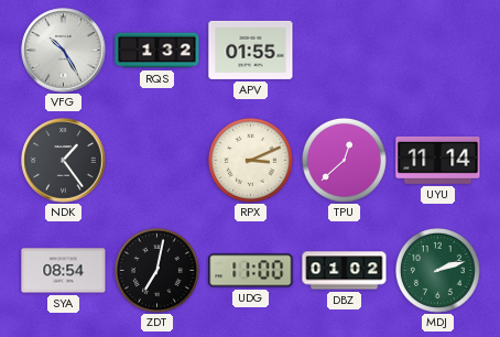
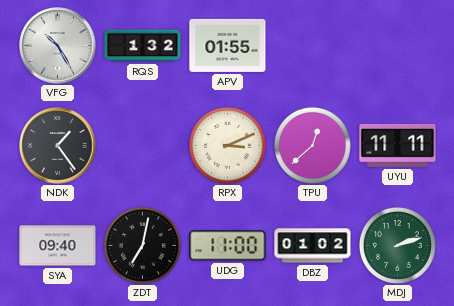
UYU: 11:14 -> 11:11 (398, 145)
SYA: 08:54 -> 09:40 (58, 246)
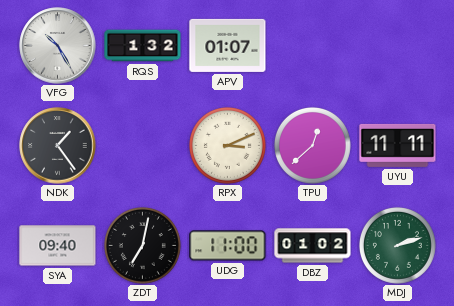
APV: 01:55 -> 01:07 (228, 45)
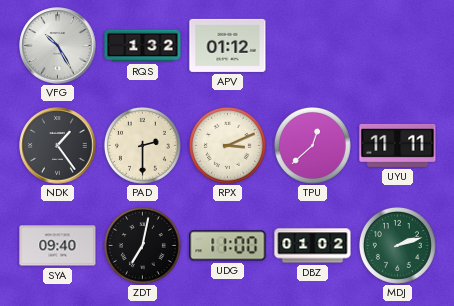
APV: 01:07 -> 01:12 (228, 45)
PAD: none -> 2:30 (142, 145)
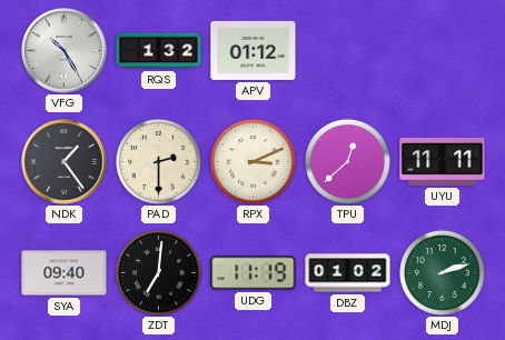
ZDT: 7:02 -> 7:01 (158, 272)
UDG: 11:00 -> 11:19 (254, 273)
